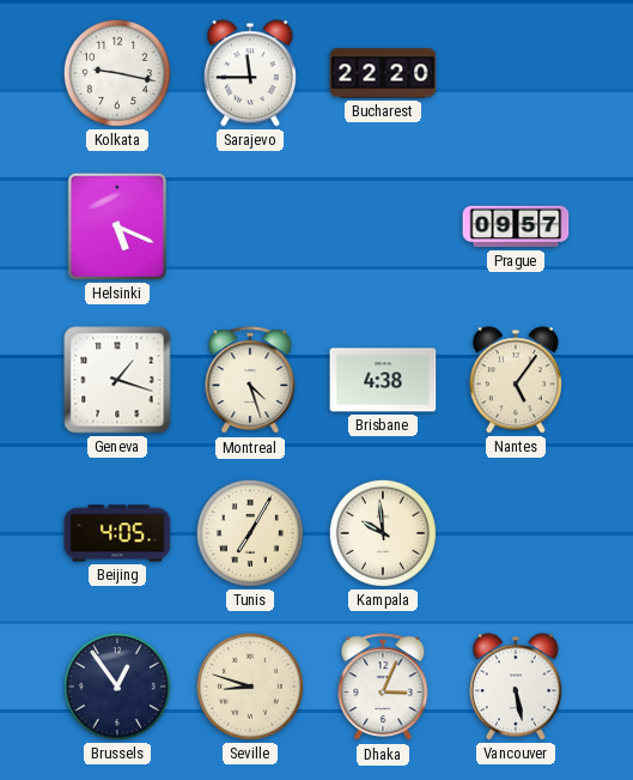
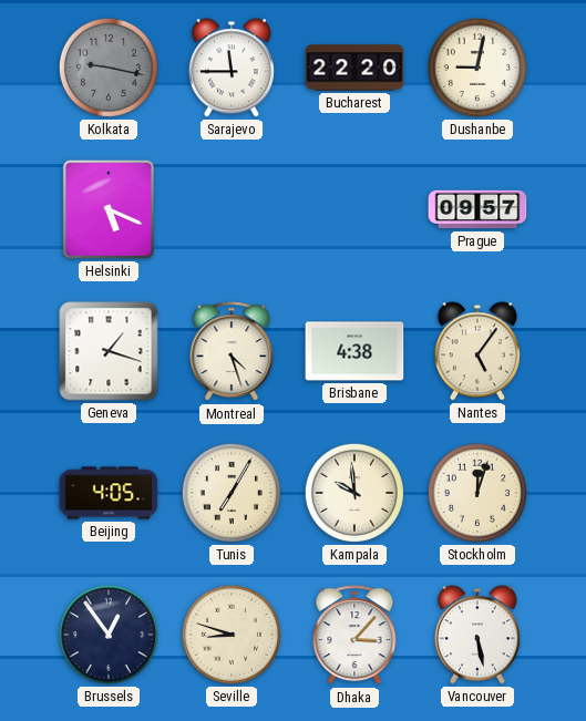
Kolkata dial: white -> grey (109, 68)
Dushanbe: none -> 9:02 (477, 68)
Stockholm: none -> 12:03 (477, 493)
Dhaka: 3:04 -> 3:07 (354, 636)
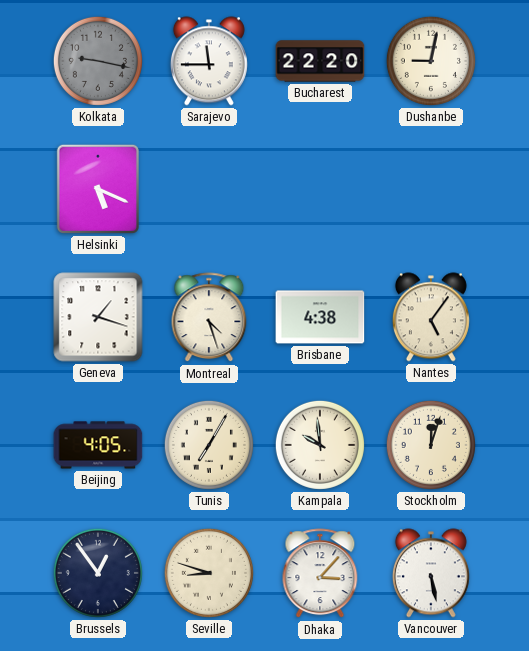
Prague: 09:57 -> none (477, 209)
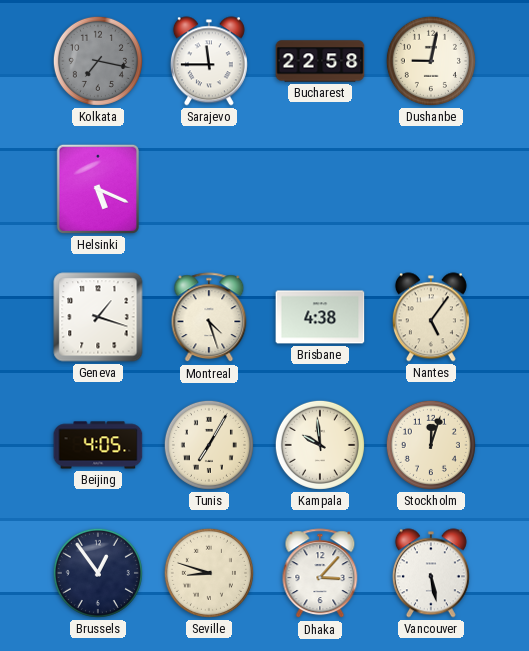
Kolkata: 9:17 -> 7:17 (98, 61)
Bucharest: 22:20 -> 22:58 (320, 61)
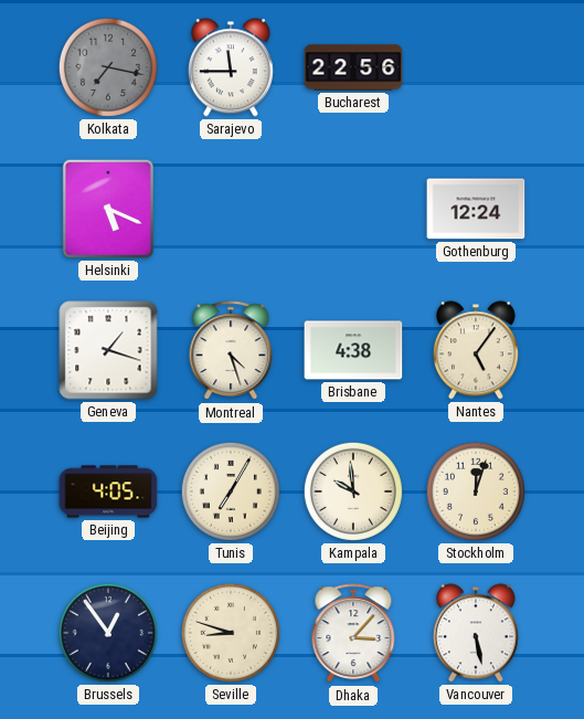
Bucharest: 22:58 -> 22:56 (353, 67)
Dushanbe: 9:02 -> none (431, 61)
Gothenburg: none -> 12:24 (476, 209)
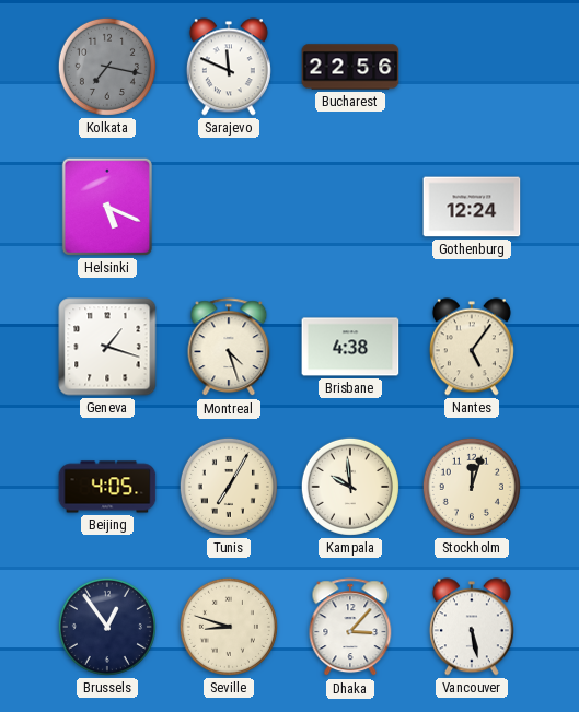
Sarajevo: 11:45 -> 11:49 (229, 67)
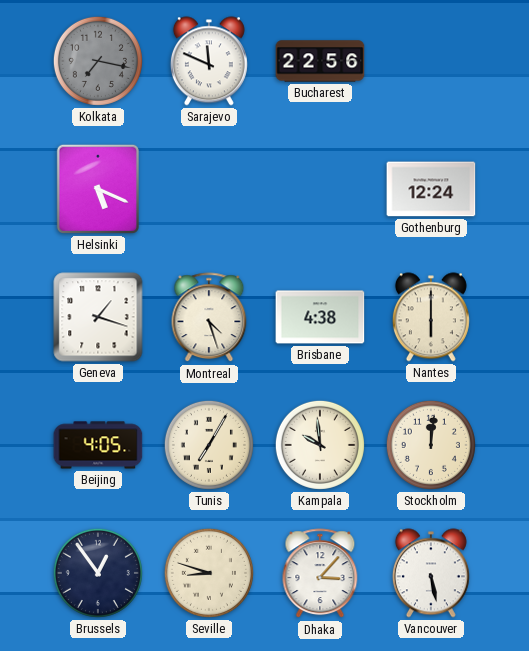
Nantes: 5:06 -> 6:00 (431, 317)
Stockholm: 12:03 -> 12:01 (431, 445)
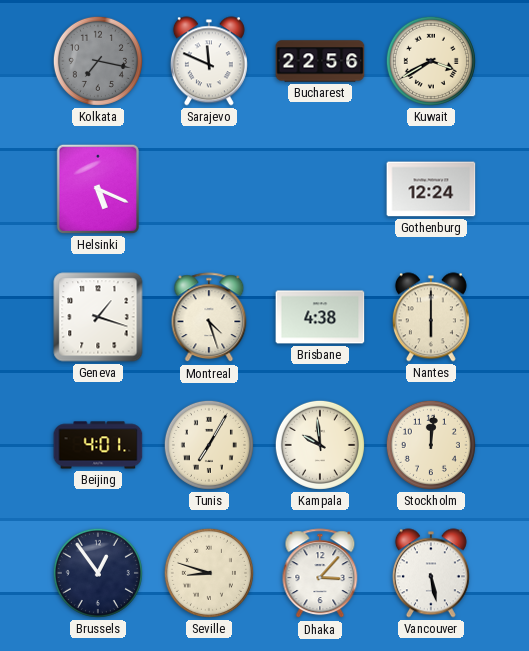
Kuwait: none -> 3:40 (431, 61)
Beijing: 4:05 -> 4:01 (98, 445)
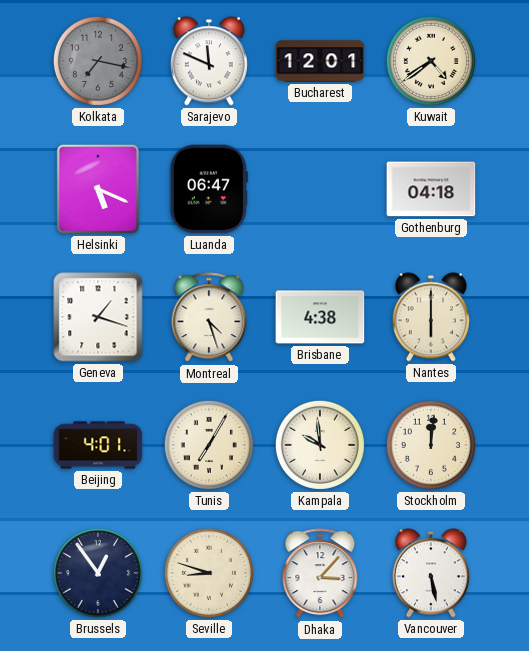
Bucharest: 22:56 -> 12:01 (320, 61)
Kuwait: 3:40 -> 4:39 (431, 61)
Luanda: none -> 06:47 (209, 189)
Gothenburg: 12:24 -> 04:18 (431, 189)
